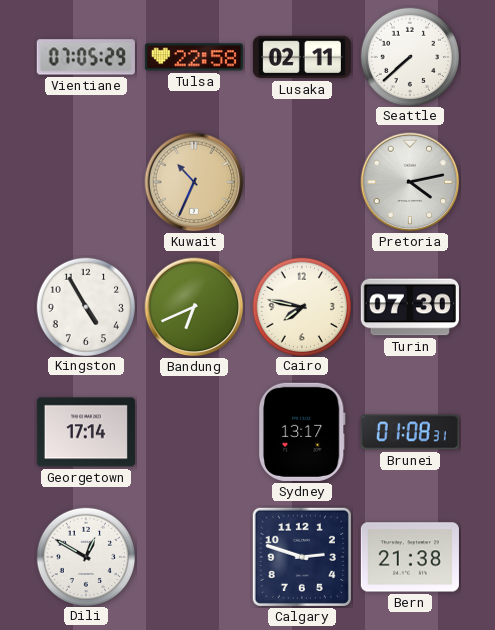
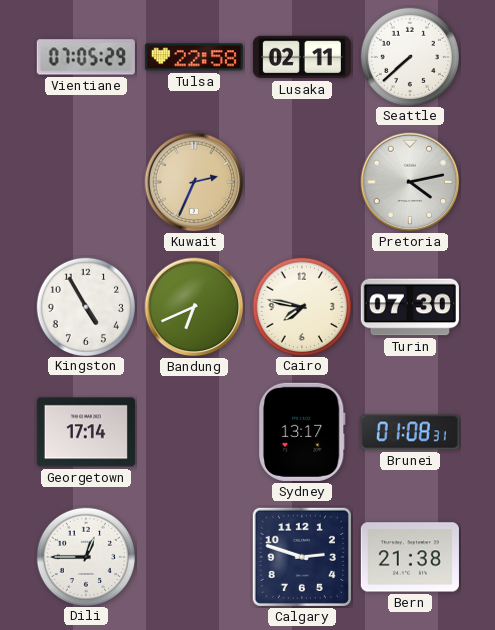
Kuwait: 10:34 -> 2:34 (194, 182)
Dili: 12:50 -> 12:45 (85, 556)
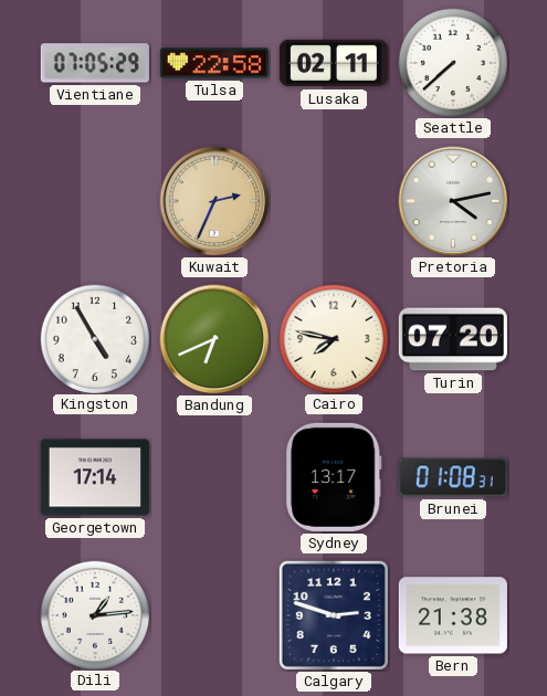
Turin: 07:30 -> 07:20 (453, 339)
Dili: 12:45 -> 1:14 (94, 614)
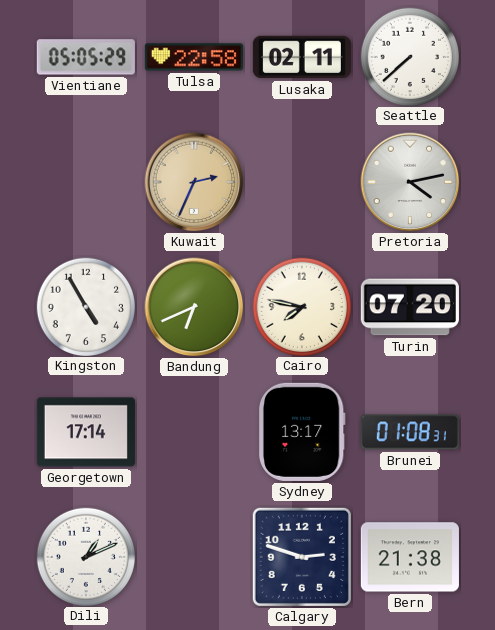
Vientiane: 07:05 -> 05:05 (86, 57)
Dili: 1:14 -> 1:11 (85, 556)
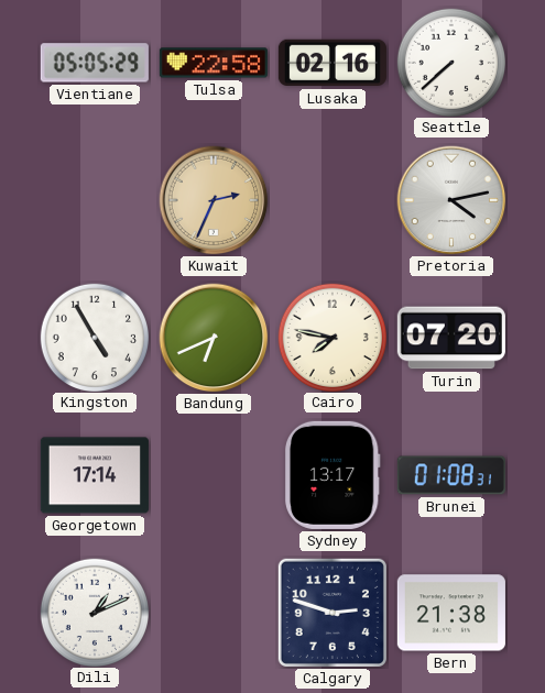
Lusaka: 02:11 -> 02:16 (333, 63)
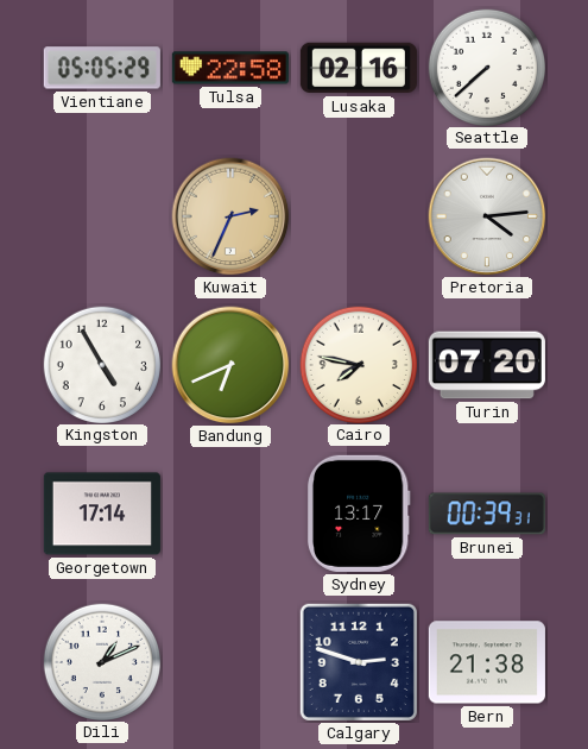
Pretoria: 4:13 -> 4:14 (487, 216)
Brunei: 01:08 -> 00:39 (487, 514)
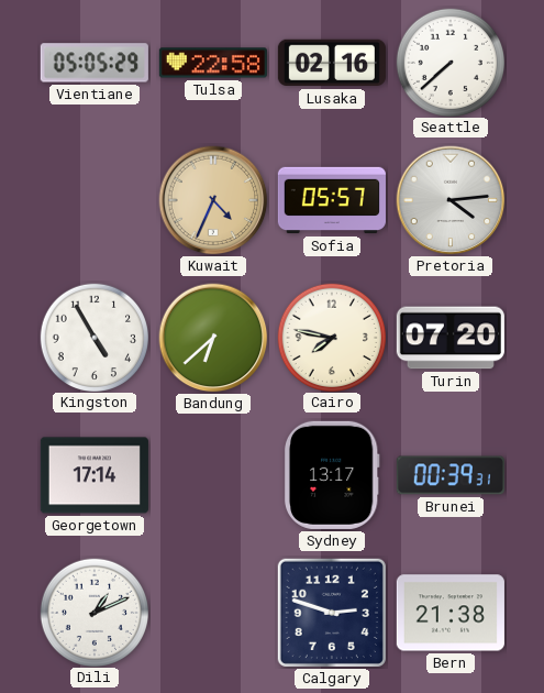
Kuwait: 2:34 -> 4:34 (213, 200)
Sofia: none -> 05:57 (332, 200)
Bandung: 6:41 -> 6:38 (213, 338)
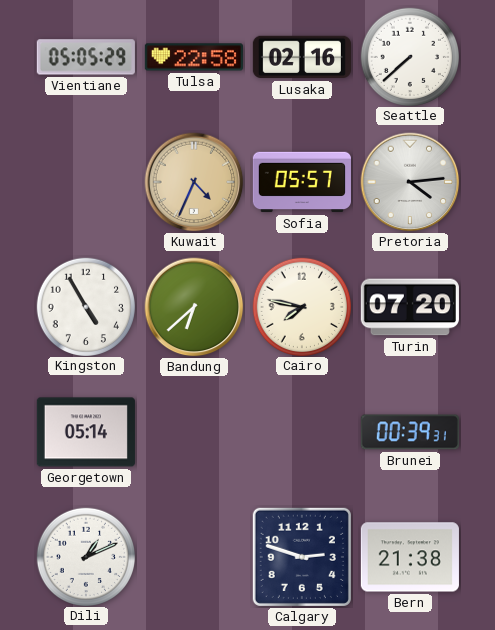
Georgetown: 17:14 -> 05:14 (86, 432)
Sydney: 13:17 -> none (332, 475)
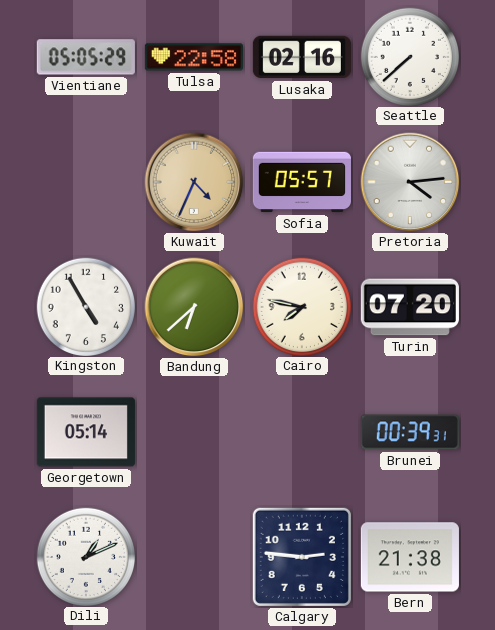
Calgary: 2:48 -> 2:46 (302, 557)
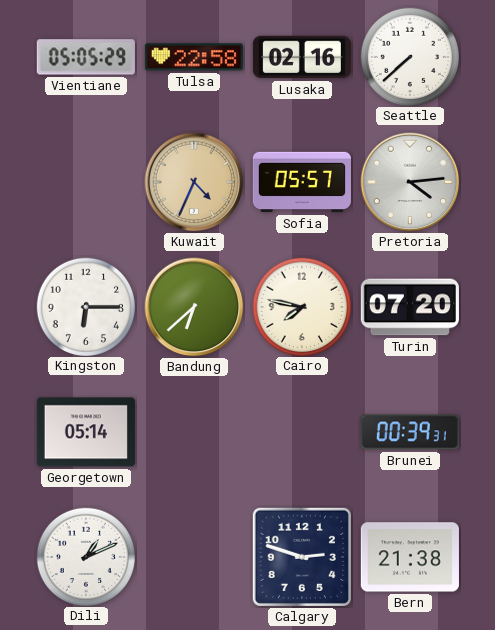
Kingston: 4:55 -> 6:15 (85, 306)
Calgary: 2:46 -> 2:48 (302, 557)
